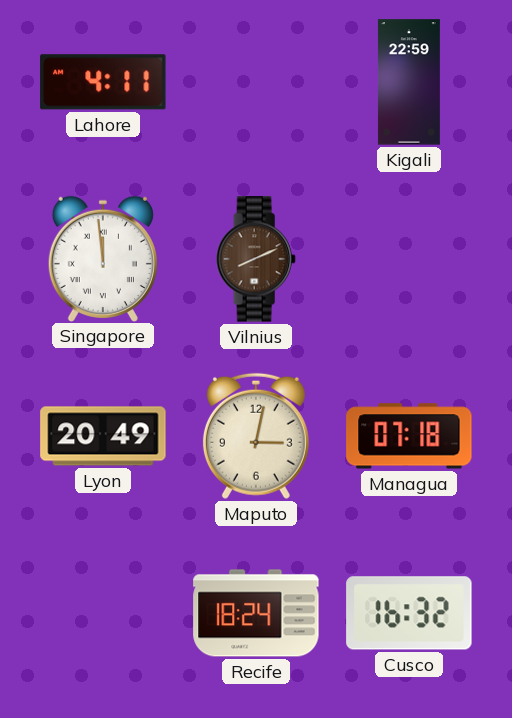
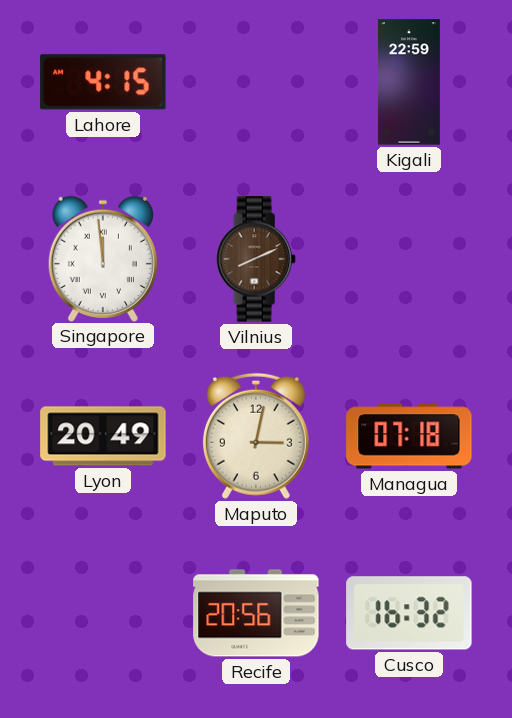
Lahore: 4:11 -> 4:15 (103, 82)
Recife: 18:24 -> 20:56 (256, 613)
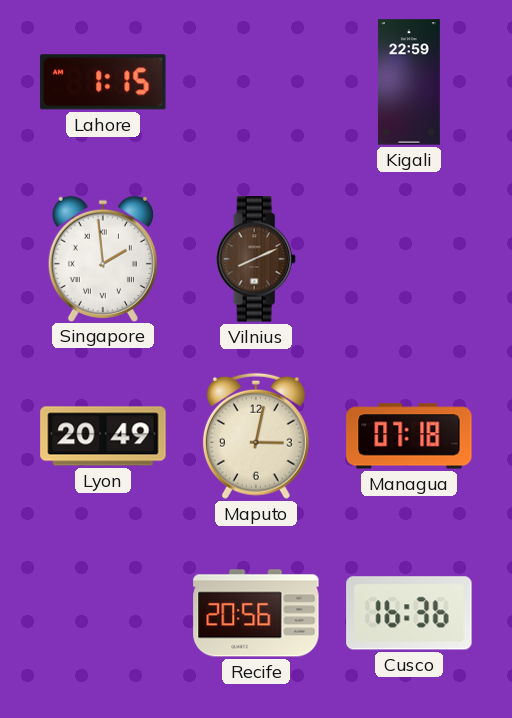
Lahore: 4:15 -> 1:15 (103, 82)
Singapore: 11:59 -> 1:59 (103, 258)
Cusco: 16:32 -> 16:36 (409, 613)
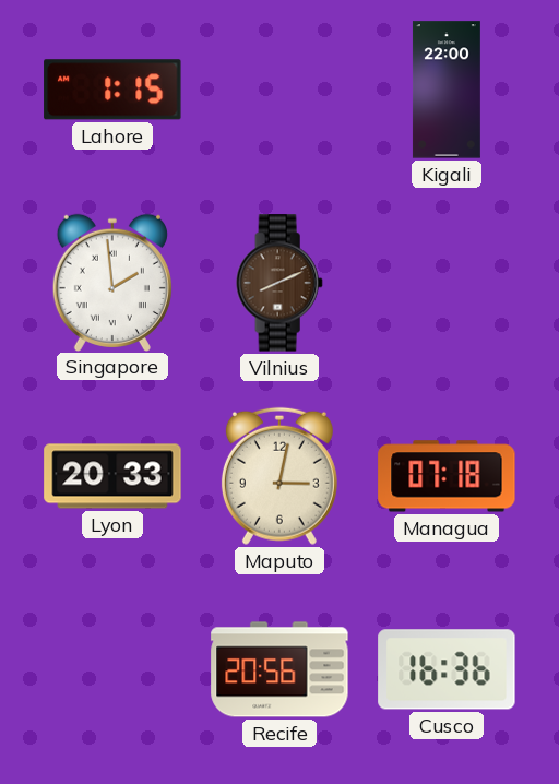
Kigali: 22:59 -> 22:00 (447, 90)
Lyon: 20:49 -> 20:33 (112, 476)
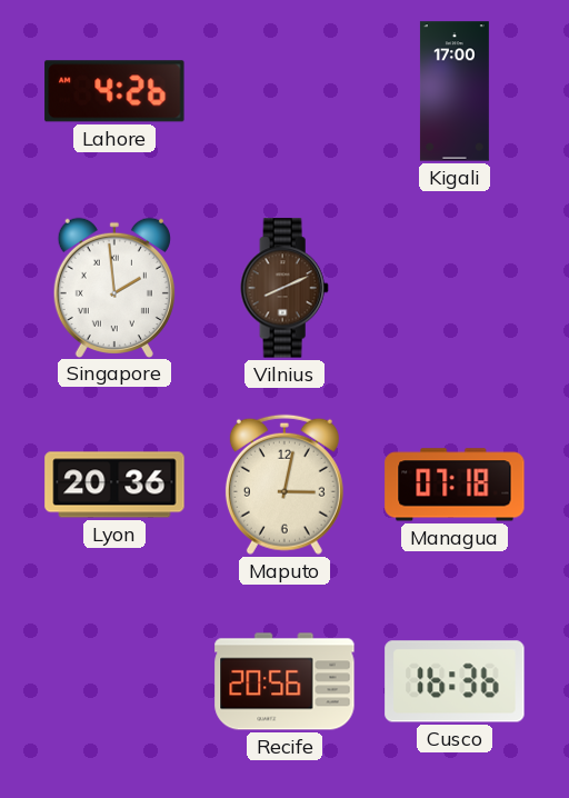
Lahore: 1:15 -> 4:26 (114, 91)
Kigali: 22:00 -> 17:00 (455, 91)
Lyon: 20:33 -> 20:36 (114, 485)
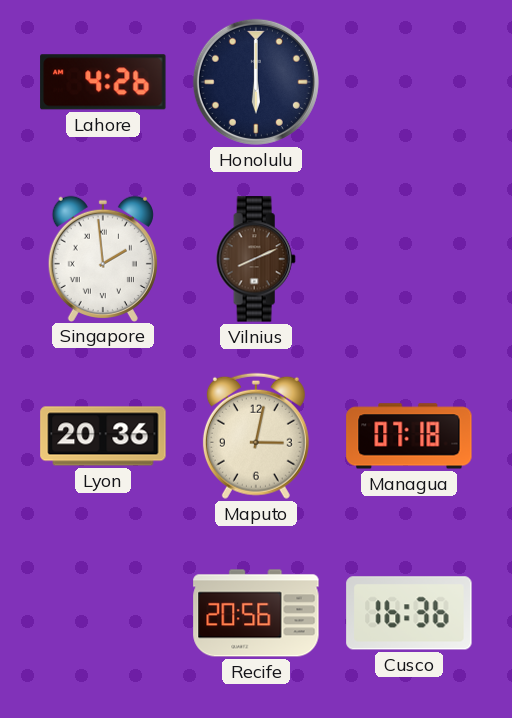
Honolulu: none -> 6:00 (256, 82)
Kigali: 17:00 -> none (455, 91)
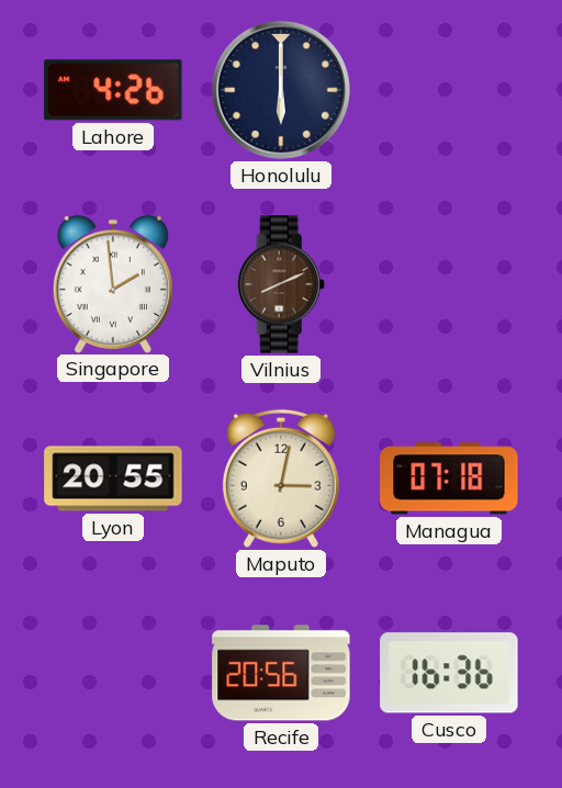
Lyon: 20:36 -> 20:55 (113, 479)
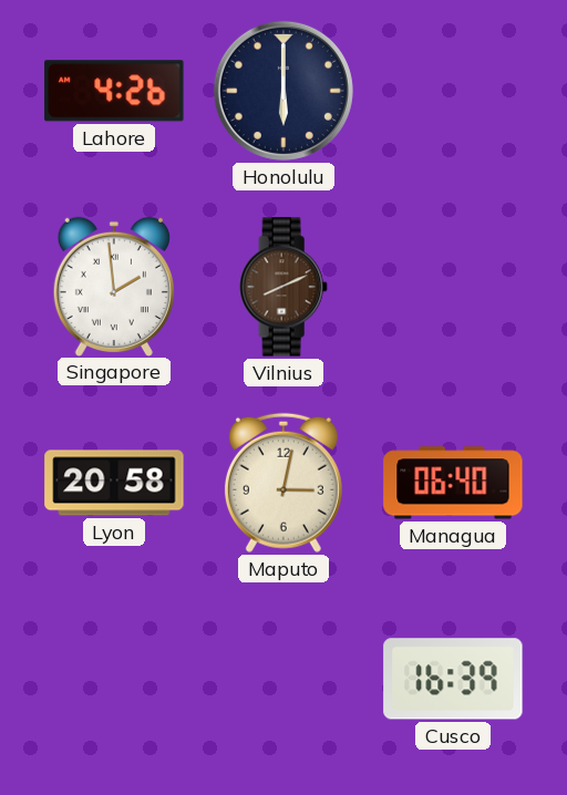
Lyon: 20:55 -> 20:58 (114, 483)
Managua: 07:18 -> 06:40 (453, 483)
Recife: 20:56 -> none (281, 673)
Cusco: 16:36 -> 16:39 (453, 679)
